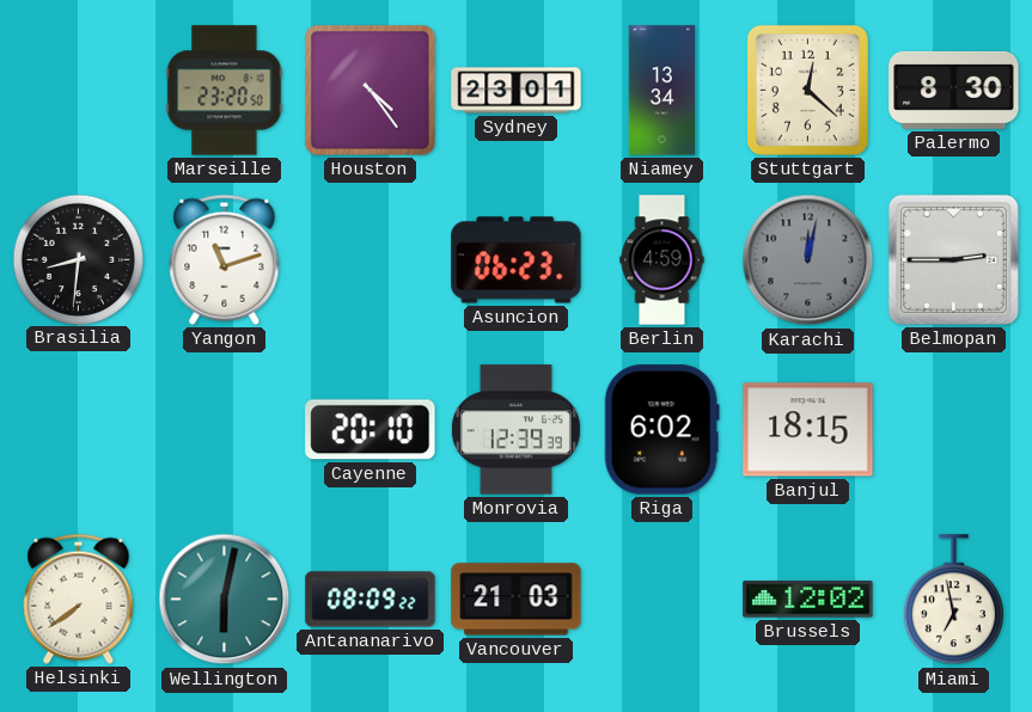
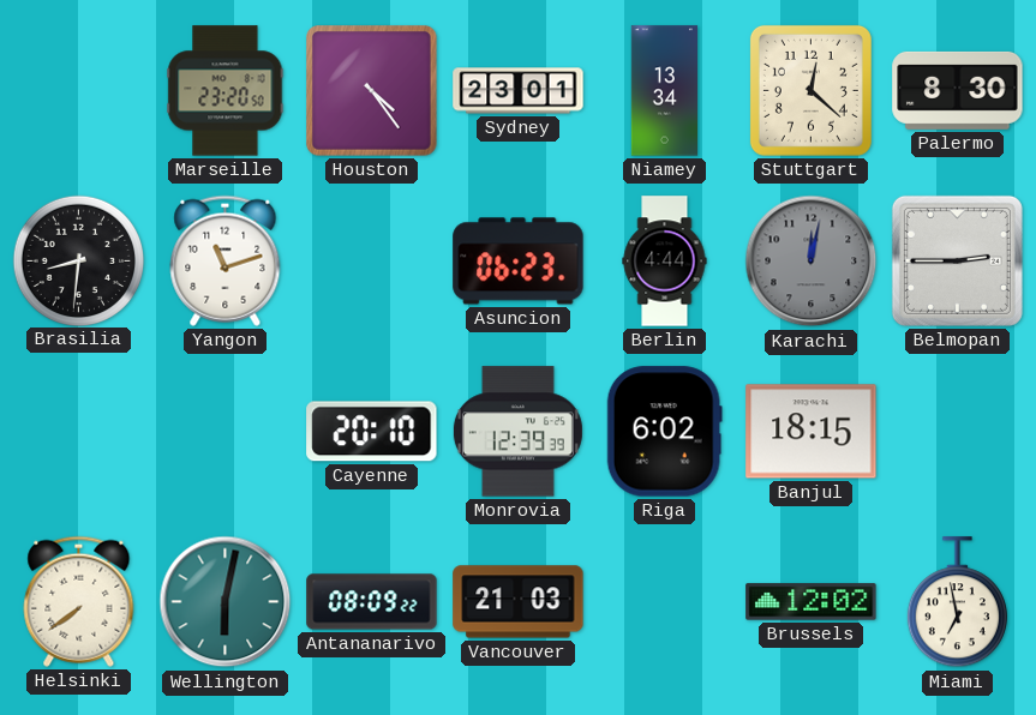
Berlin: 4:59 -> 4:44 (665, 262)
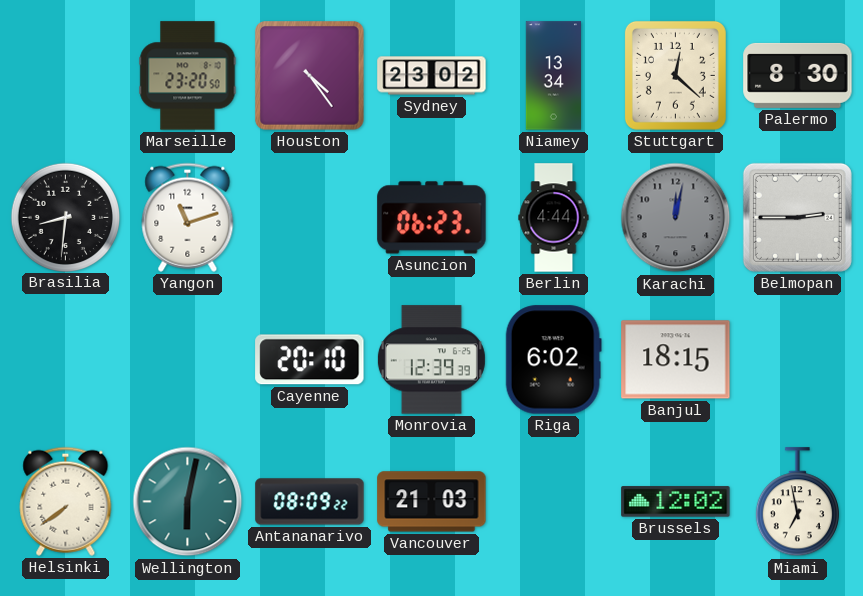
Sydney: 23:01 -> 23:02 (432, 76)
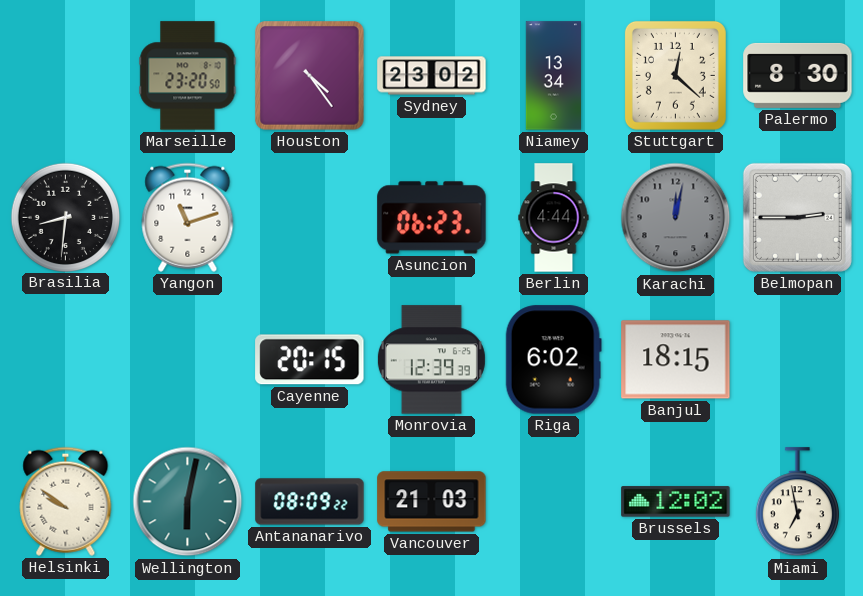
Cayenne: 20:10 -> 20:15 (310, 360)
Helsinki: 7:39 -> 9:51 (66, 501)
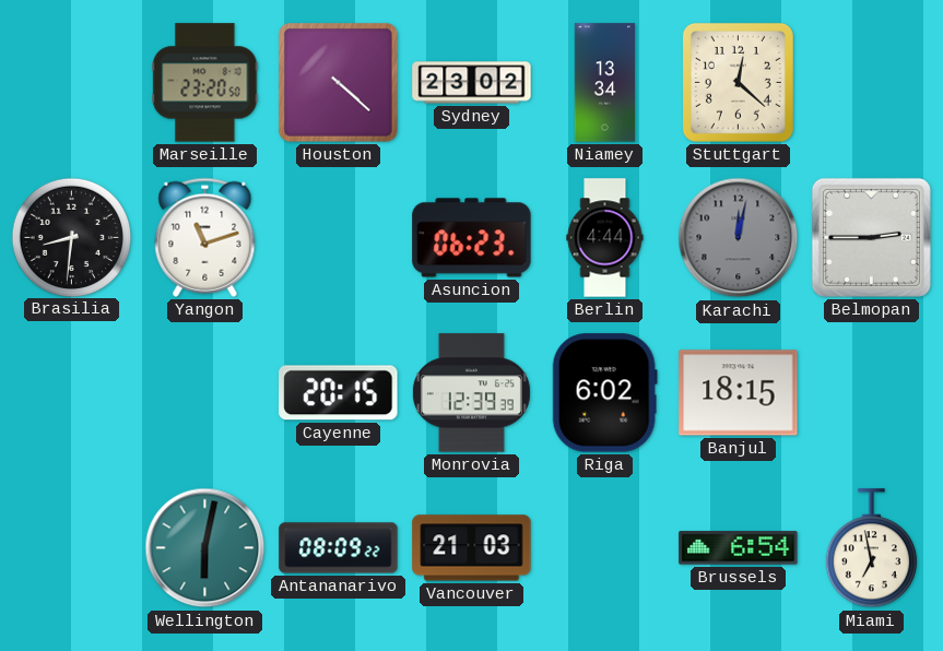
Houston: 4:24 -> 4:22 (339, 83)
Palermo: 8:30 -> none (798, 75)
Helsinki: 9:51 -> none (66, 501)
Brussels: 12:02 -> 6:54 (739, 548)
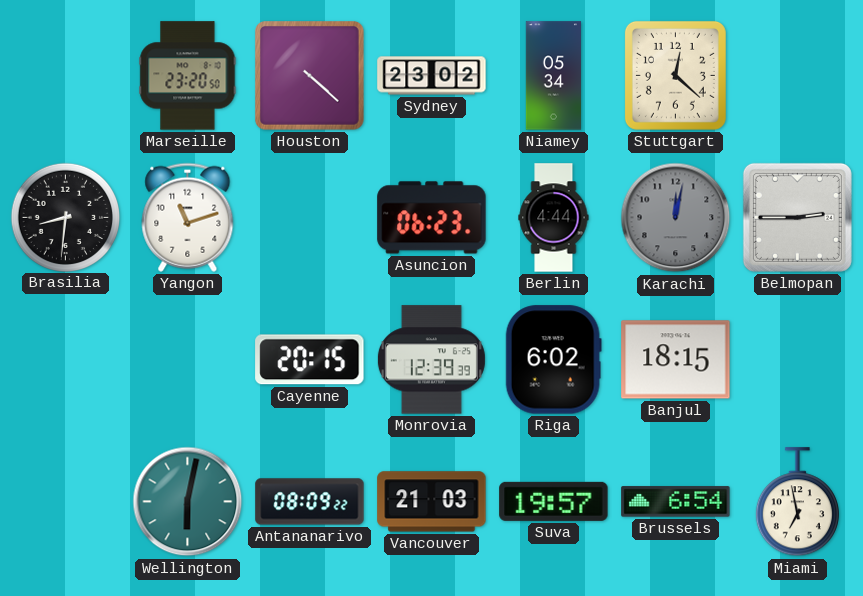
Niamey: 13:34 -> 05:34 (553, 76)
Suva: none -> 19:57 (554, 501)
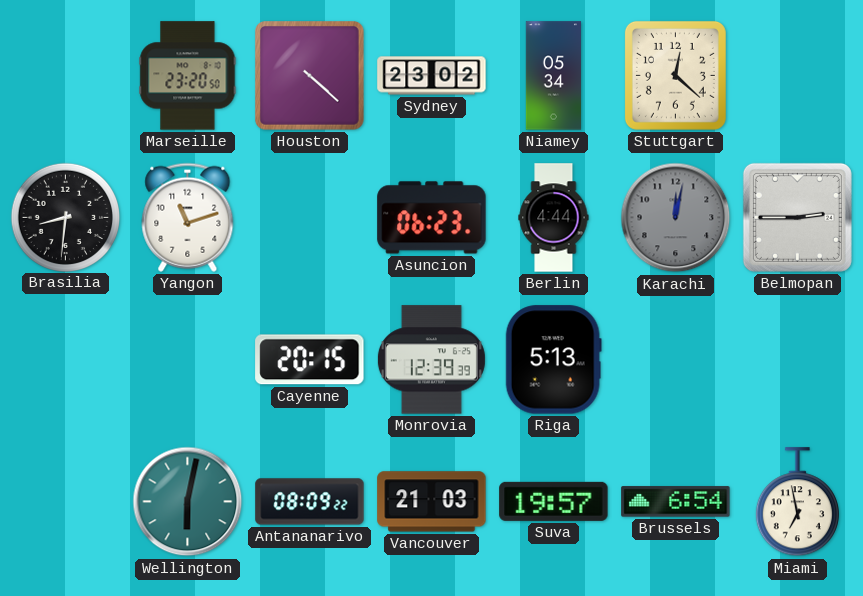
Riga: 6:02 -> 5:13 (553, 360)
Banjul: 18:15 -> none (676, 360)
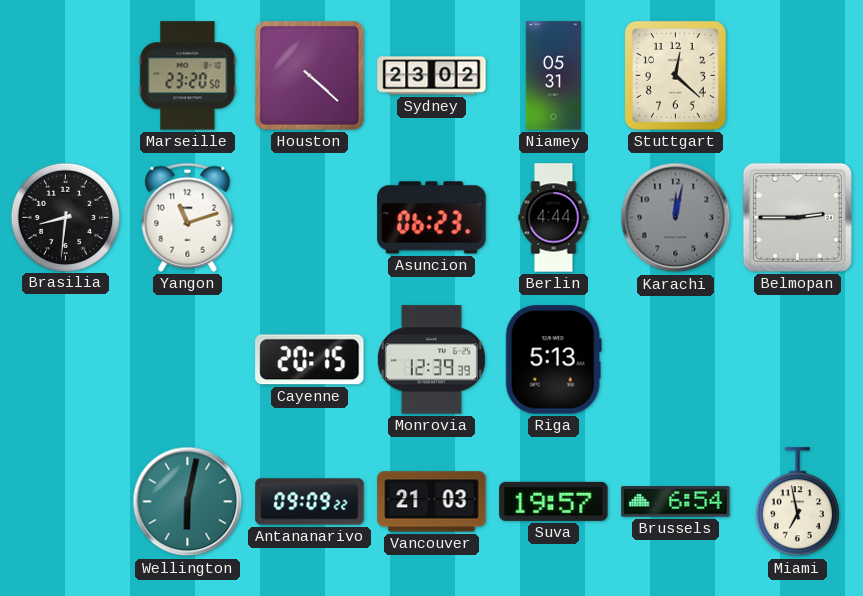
Niamey: 05:34 -> 05:31 (553, 76)
Antananarivo: 08:09 -> 09:09 (310, 502)
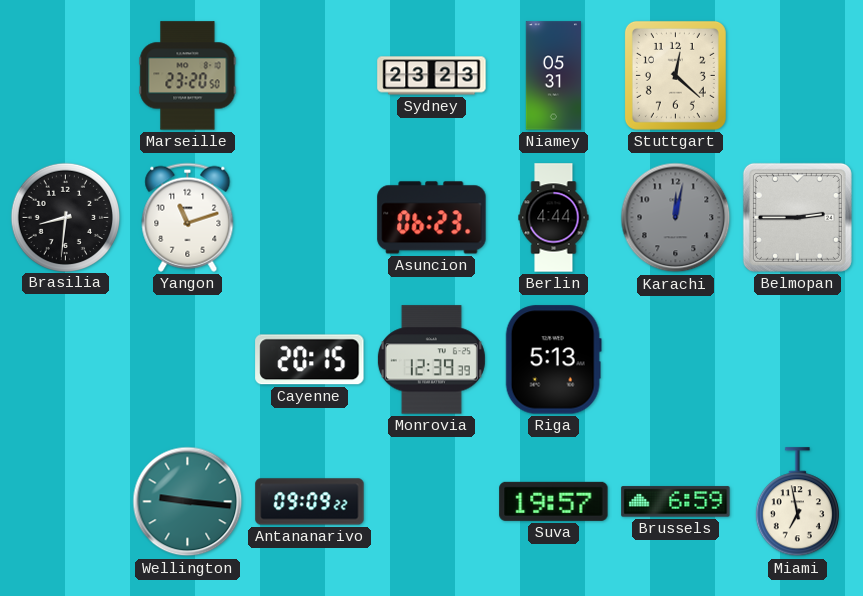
Houston: 4:22 -> none (310, 76)
Sydney: 23:02 -> 23:23 (432, 76)
Wellington: 6:02 -> 9:16 (188, 502)
Vancouver: 21:03 -> none (432, 502)
Brussels: 6:54 -> 6:59 (676, 502)
